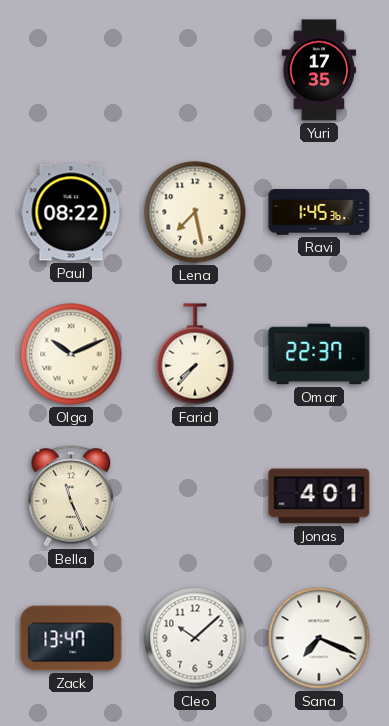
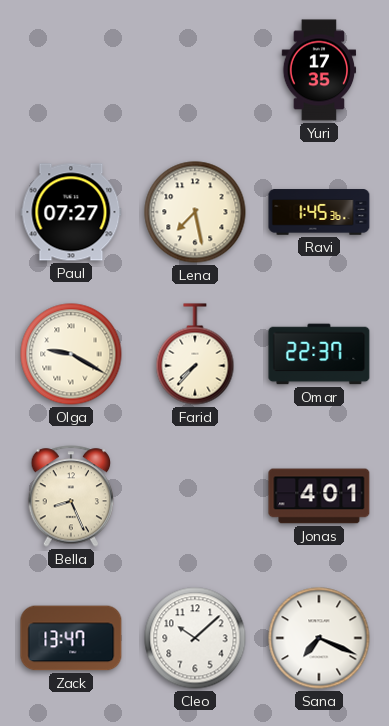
Paul: 08:22 -> 07:27 (71, 212)
Olga: 10:11 -> 9:20 (71, 354)
Bella: 11:26 -> 8:26 (71, 496)
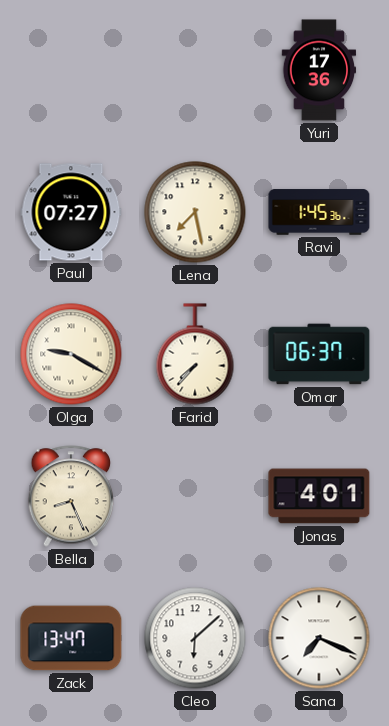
Yuri: 17:35 -> 17:36 (319, 70)
Omar: 22:37 -> 06:37 (319, 354)
Cleo: 10:08 -> 6:08 (195, 638)
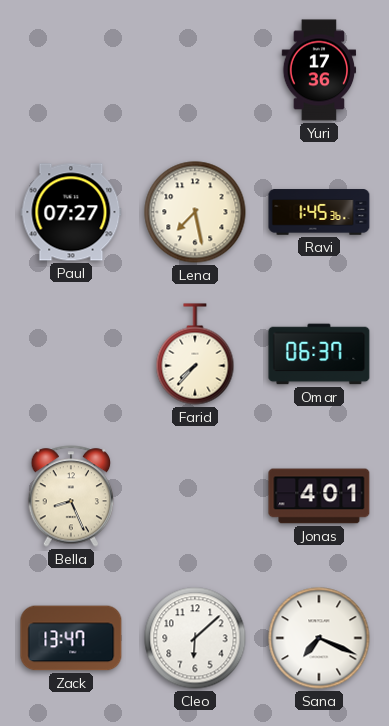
Olga: 9:20 -> none (71, 354)
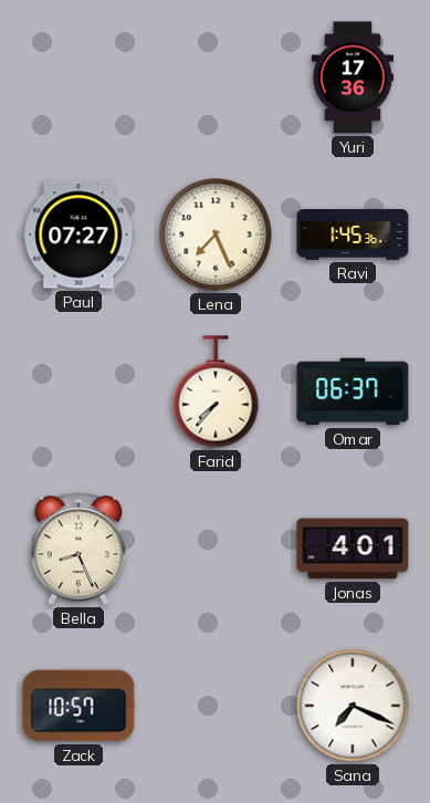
Lena: 7:28 -> 7:26 (216, 234)
Zack: 13:47 -> 10:57 (78, 706)
Cleo: 6:08 -> none (195, 638)
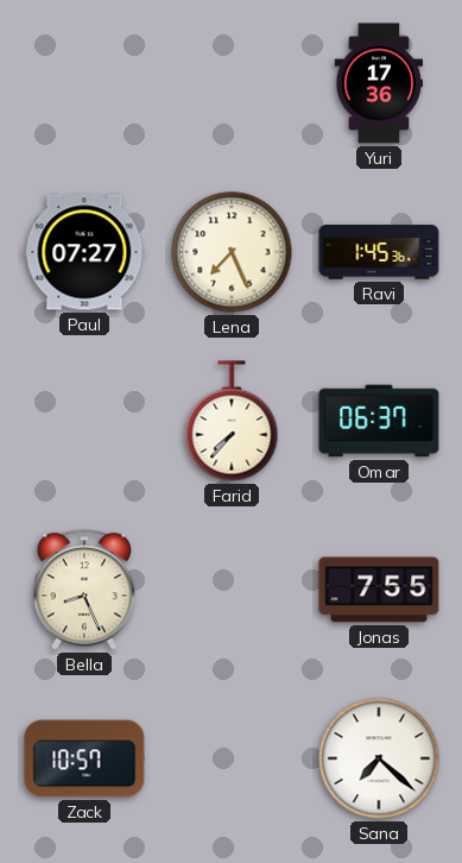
Jonas: 4:01 -> 7:55 (379, 590)
Sana: 7:19 -> 7:22 (379, 758)
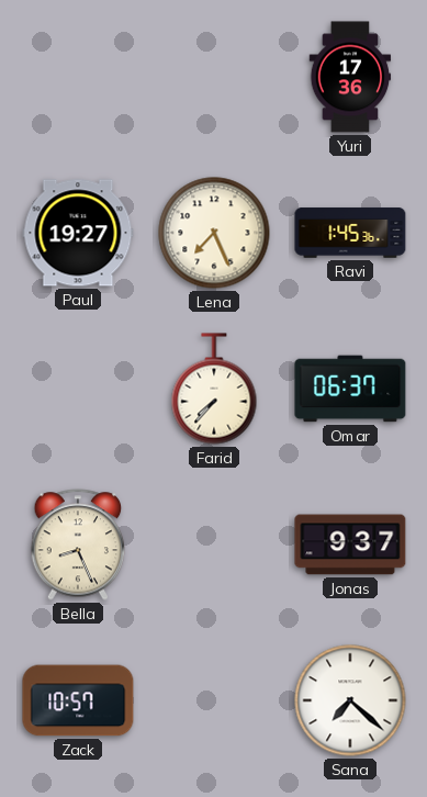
Paul: 07:27 -> 19:27 (78, 233)
Jonas: 7:55 -> 9:37 (350, 545)
